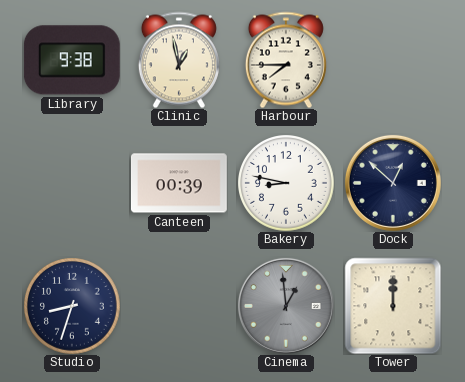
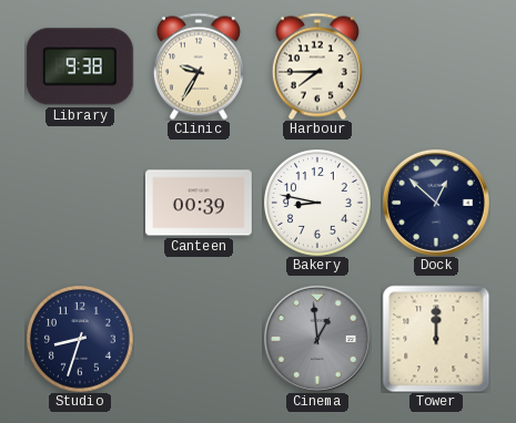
Clinic: 12:58 -> 9:35 (199, 66)
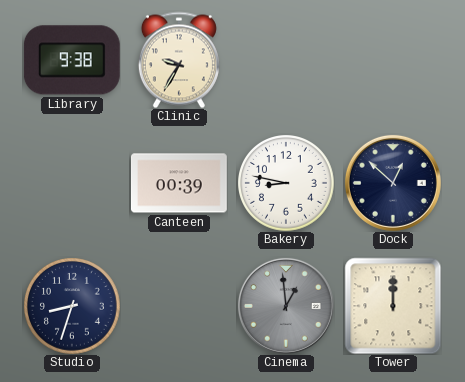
Harbour: 7:45 -> none (317, 66)
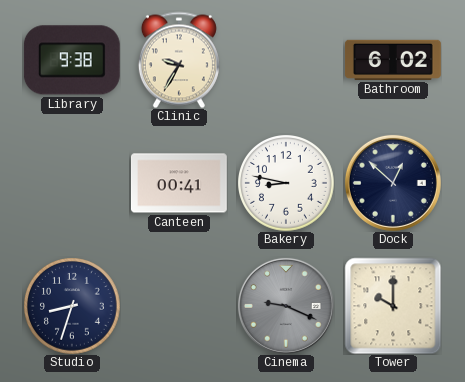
Bathroom: none -> 6:02 (393, 60)
Canteen: 00:39 -> 00:41 (179, 183)
Cinema: 12:59 -> 9:19 (286, 306)
Tower: 12:00 -> 10:00 (393, 306)
